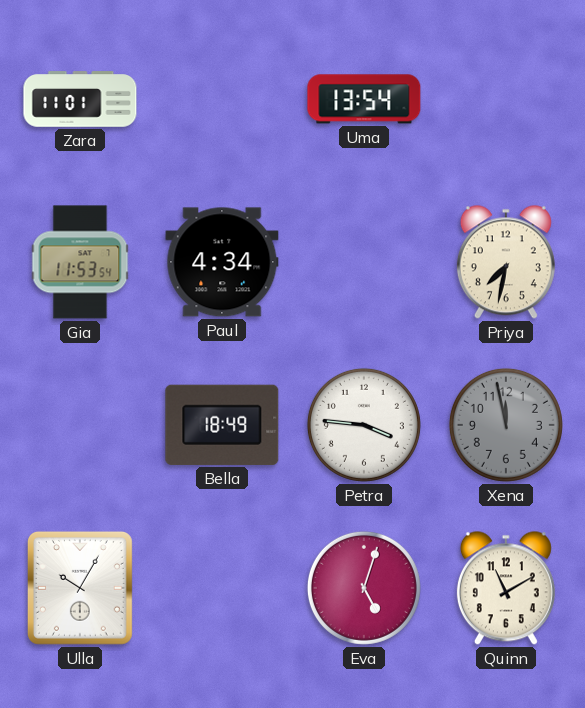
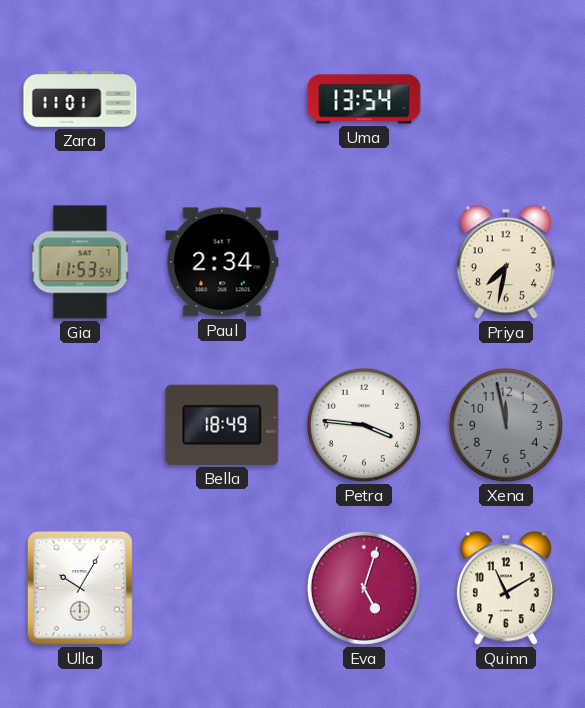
Paul: 4:34 -> 2:34 (222, 262)
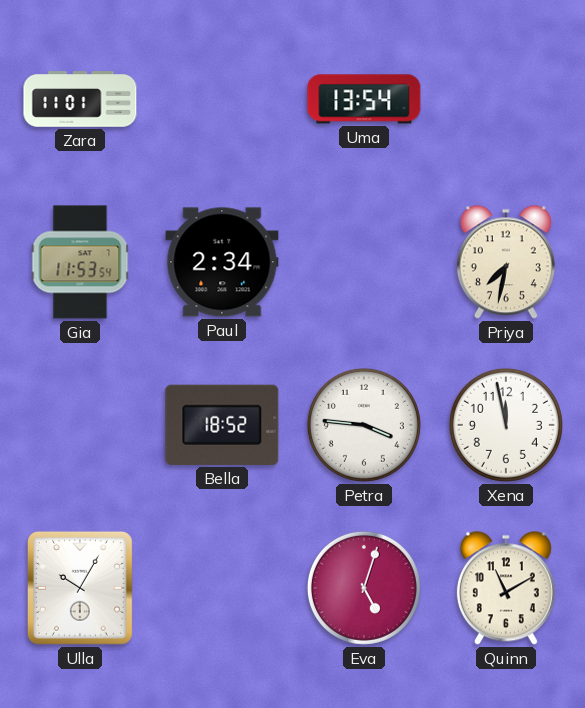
Bella: 18:49 -> 18:52 (222, 425)
Xena dial: grey -> white (506, 425)
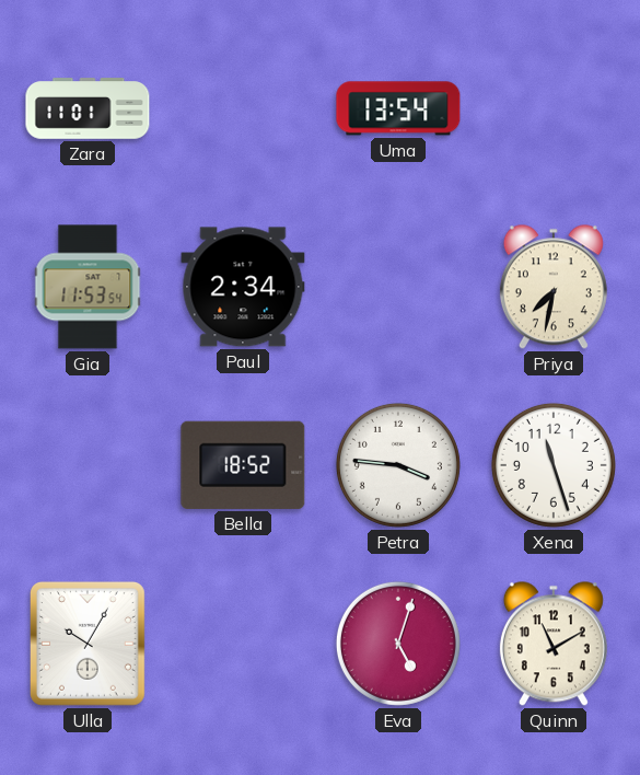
Xena: 11:58 -> 11:27 (554, 465)
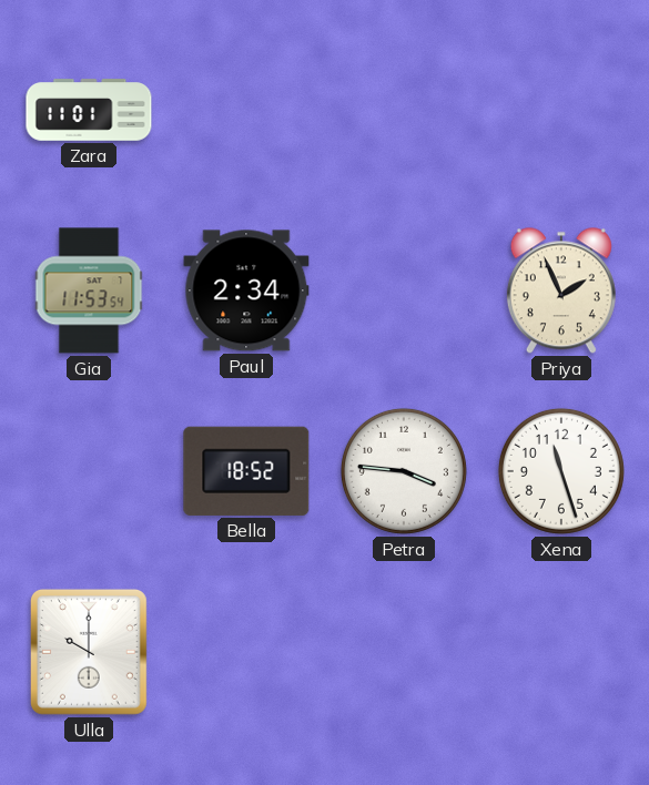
Uma: 13:54 -> none (398, 108)
Priya: 7:32 -> 1:56 (561, 290)
Ulla: 10:05 -> 10:00 (89, 652)
Eva: 5:03 -> none (398, 644)
Quinn: 11:10 -> none (554, 644)
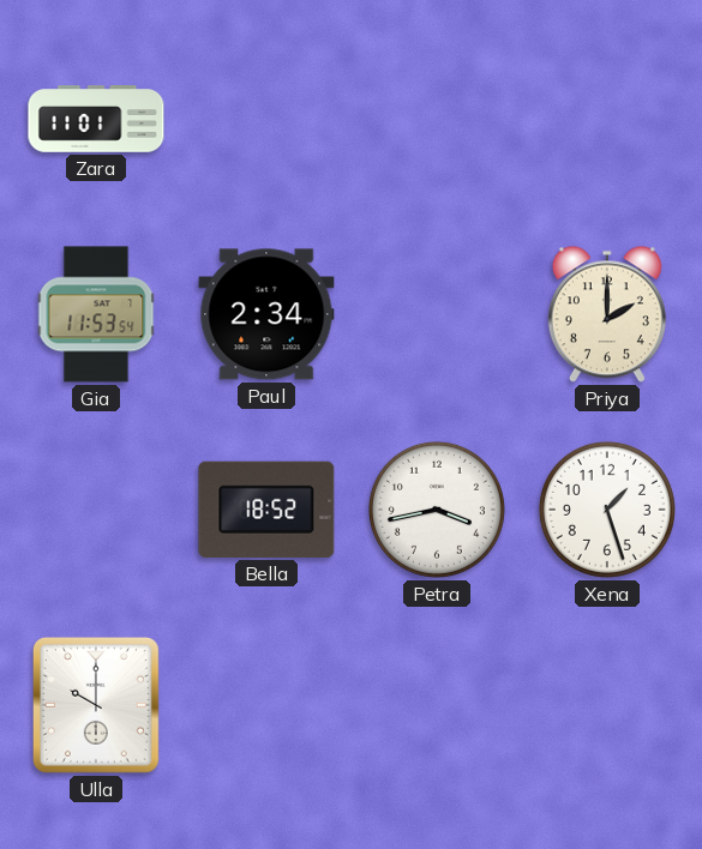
Priya: 1:56 -> 2:00 (607, 314)
Petra: 3:46 -> 3:43 (437, 510)
Xena: 11:27 -> 1:27 (607, 510)
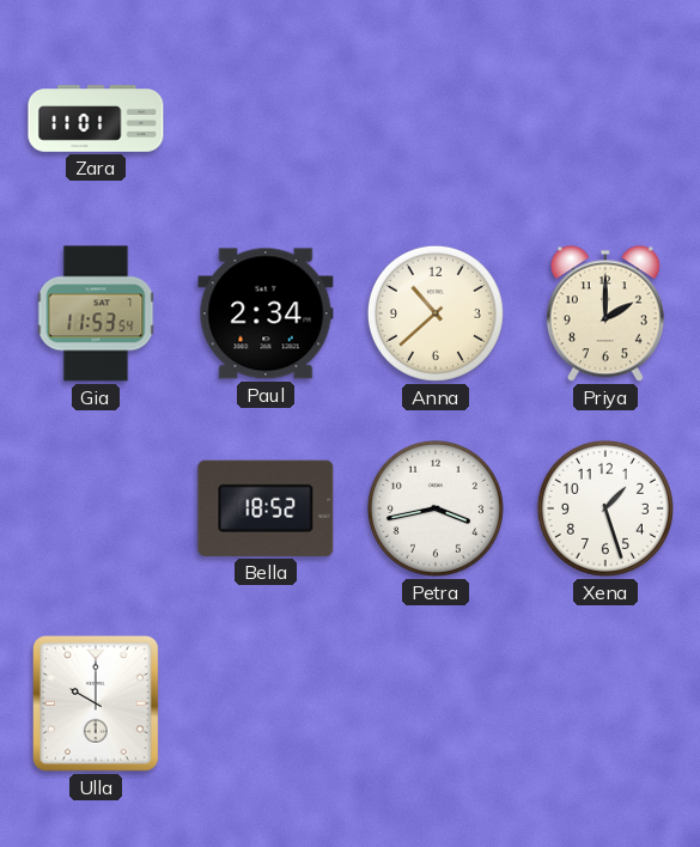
Anna: none -> 10:38 (436, 313)
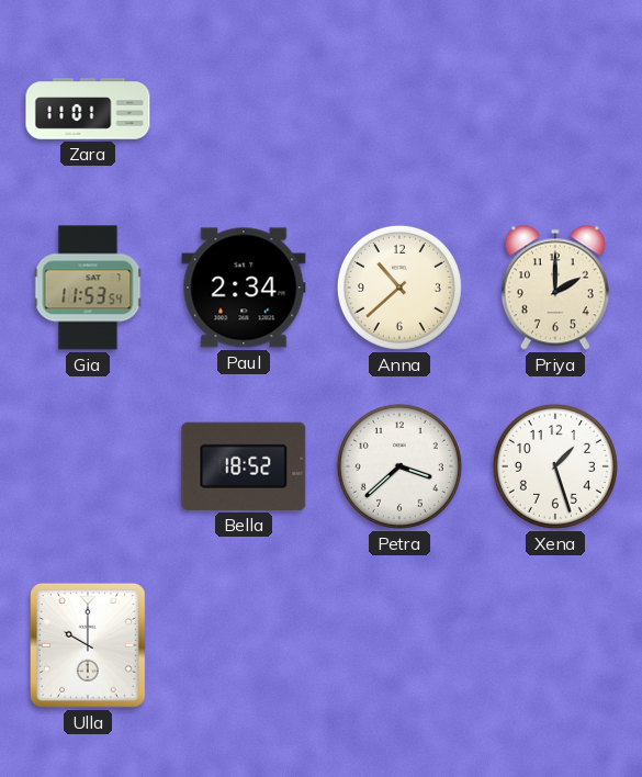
Petra: 3:43 -> 3:38 (399, 466)
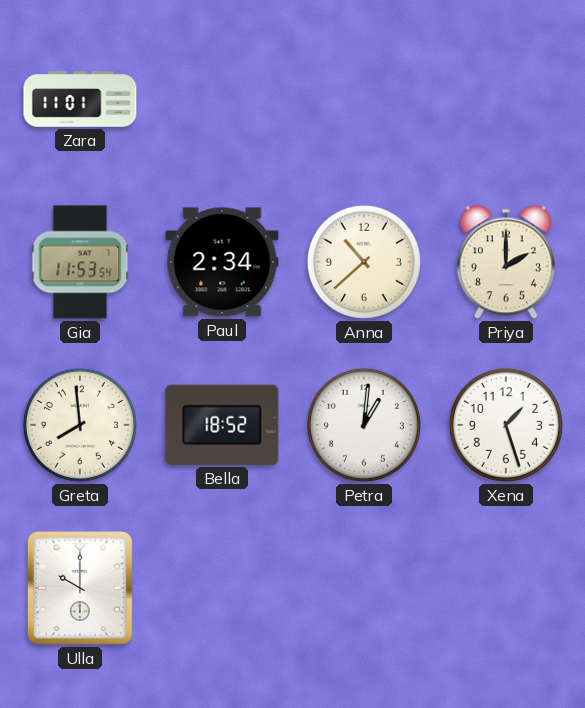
Greta: none -> 7:59 (80, 425)
Petra: 3:38 -> 1:01 (364, 425)
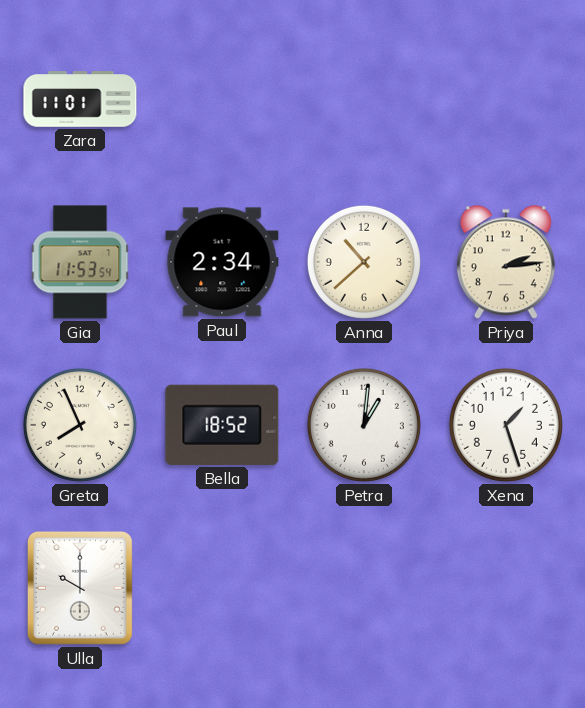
Priya: 2:00 -> 2:14 (506, 262)
Greta: 7:59 -> 7:56 (80, 425)
